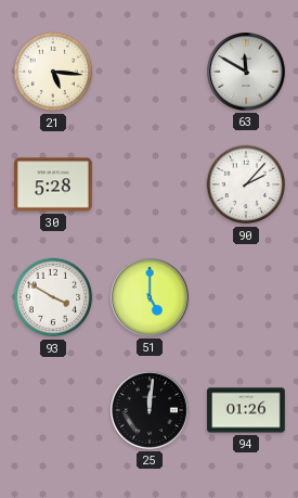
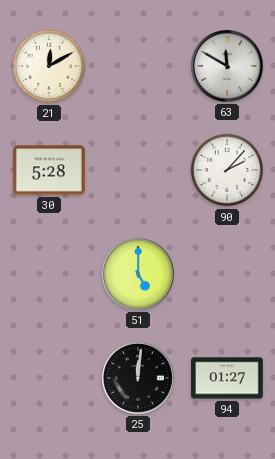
21: 5:16 -> 12:10 (49, 66)
93: 3:50 -> none (53, 297)
94: 01:26 -> 01:27 (227, 378)
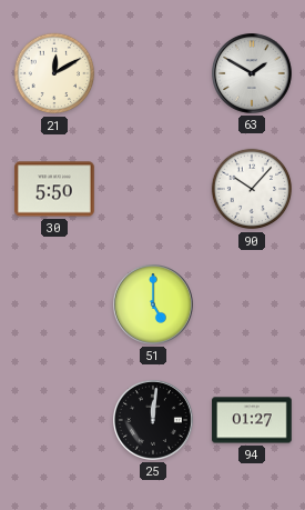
63: 11:50 -> 1:50 (253, 74)
30: 5:28 -> 5:50 (54, 189)
90: 2:07 -> 10:07 (252, 189)
